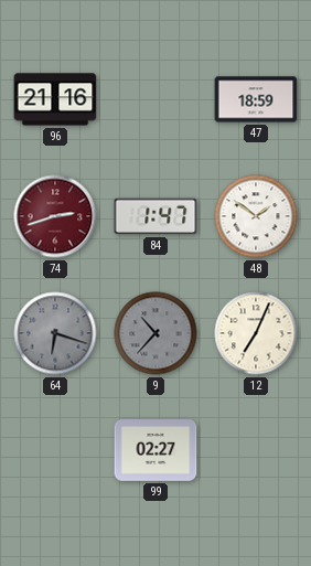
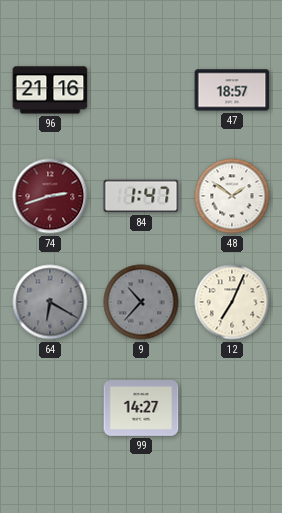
47: 18:59 -> 18:57 (232, 90)
64: 6:18 -> 6:20 (50, 302)
99: 02:27 -> 14:27 (141, 409)
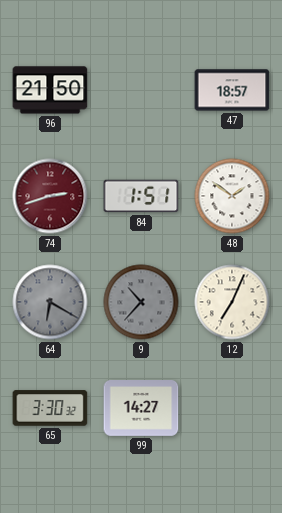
96: 21:16 -> 21:50 (50, 90)
84: 1:47 -> 1:51 (141, 196)
65: none -> 3:30 (50, 408)
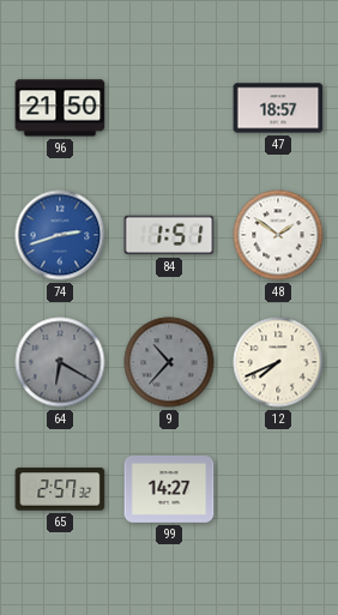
74 dial: burgundy -> blue (60, 235)
12: 7:04 -> 7:41 (278, 362)
65: 3:30 -> 2:57 (60, 489)
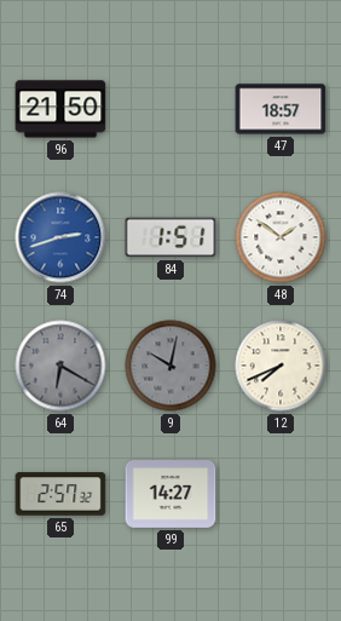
9: 10:37 -> 10:02 (170, 366)
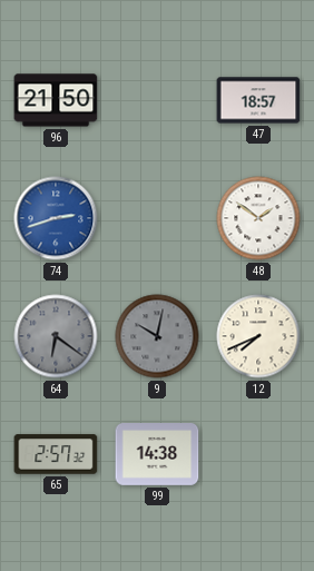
84: 1:51 -> none (170, 237)
64: 6:20 -> 6:21 (56, 336)
99: 14:27 -> 14:38 (157, 455)
